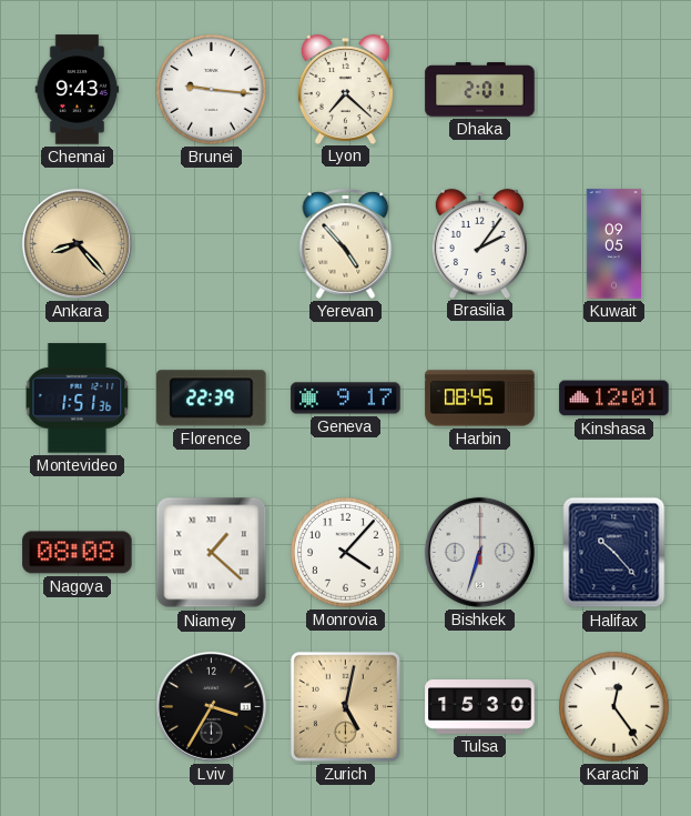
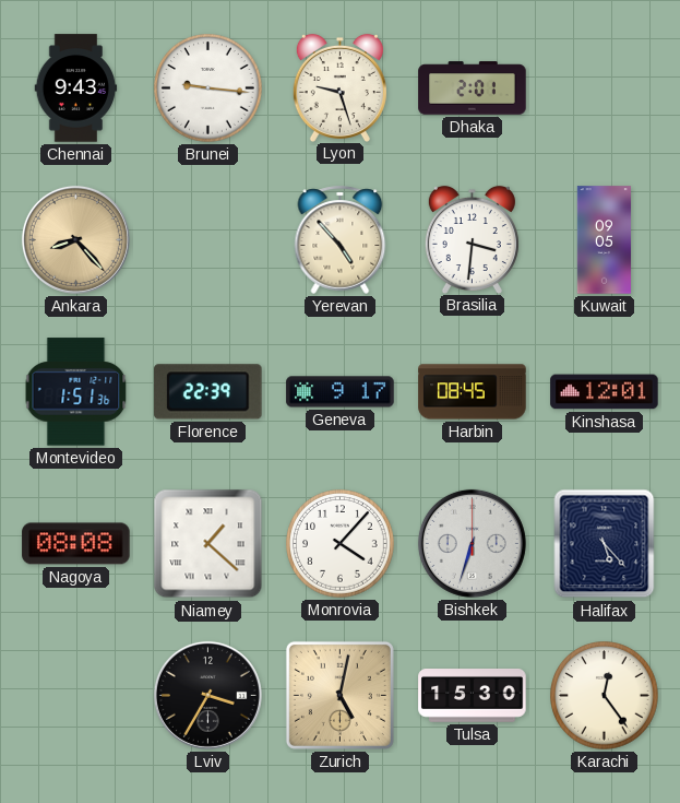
Lyon: 7:22 -> 9:27 (339, 87)
Brasilia: 2:06 -> 3:31 (472, 239)
Halifax: 10:23 -> 5:23 (605, 544)
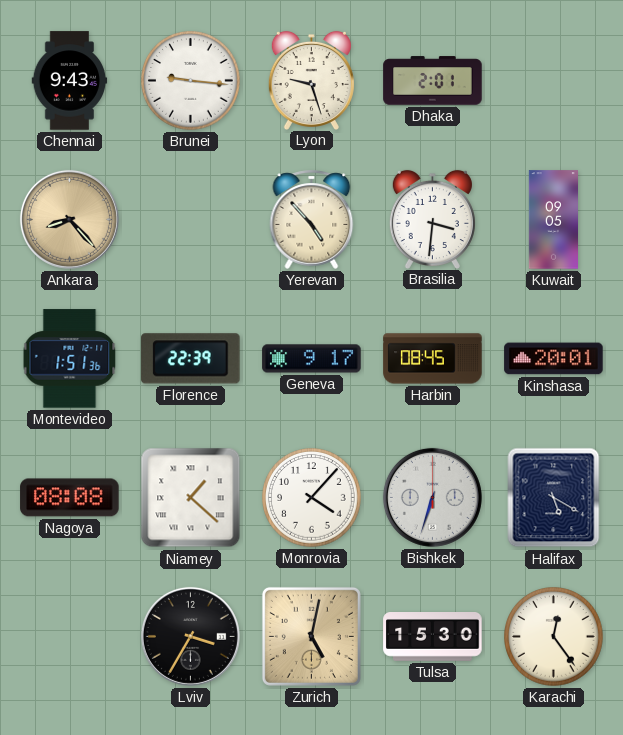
Kinshasa: 12:01 -> 20:01 (554, 359)
Halifax: 5:23 -> 5:20 (554, 498)
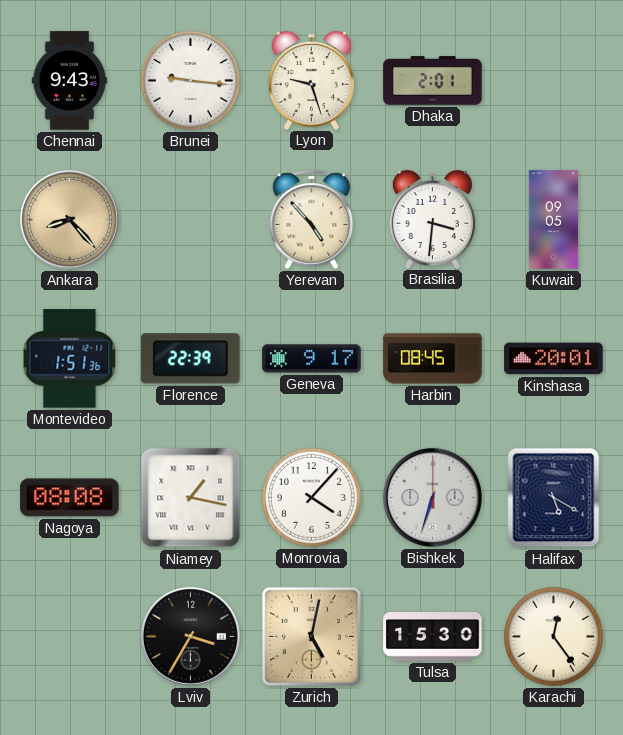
Niamey: 1:22 -> 1:17 (191, 498)
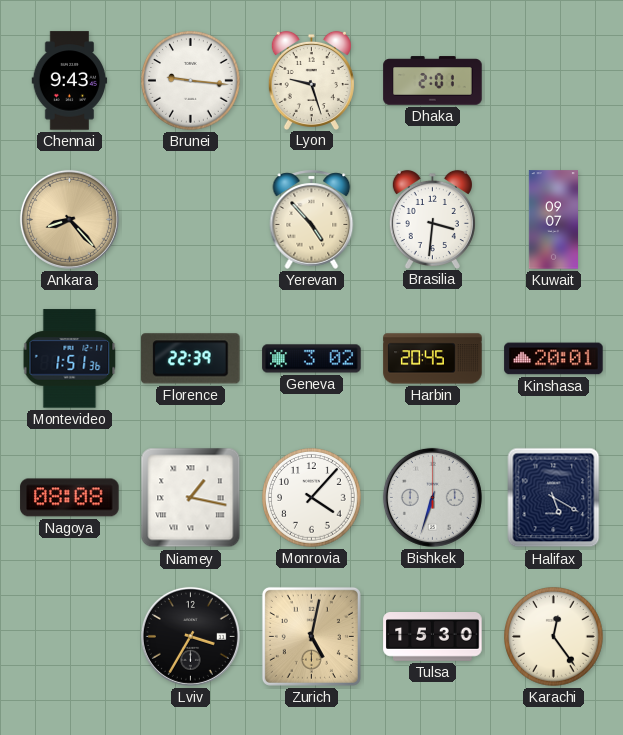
Kuwait: 09:05 -> 09:07 (553, 220)
Geneva: 9:17 -> 3:02 (312, 359)
Harbin: 08:45 -> 20:45 (433, 359)
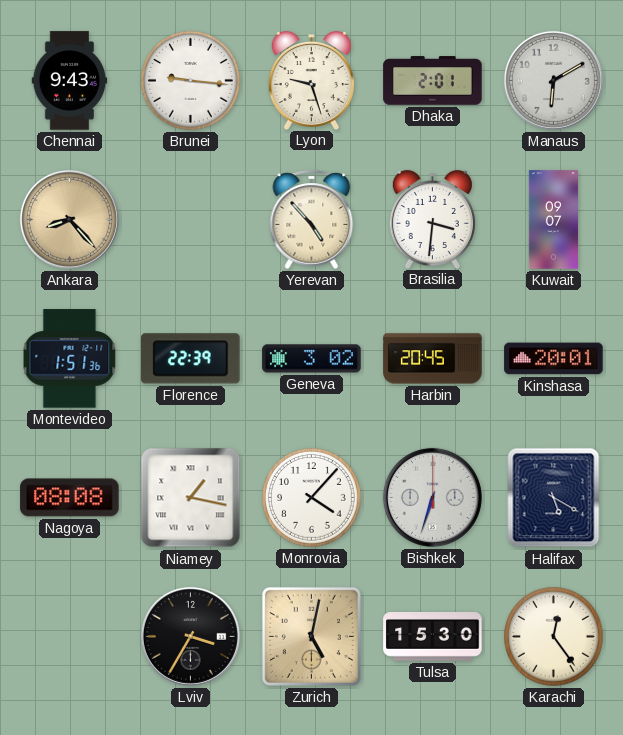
Manaus: none -> 6:10 (553, 80)
